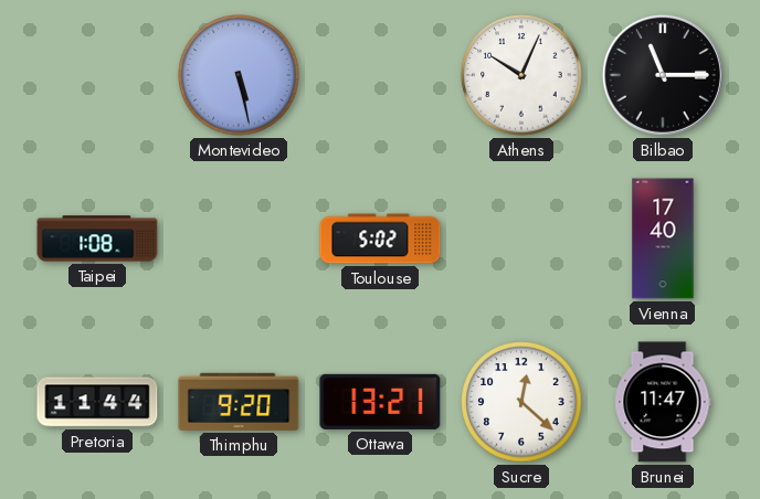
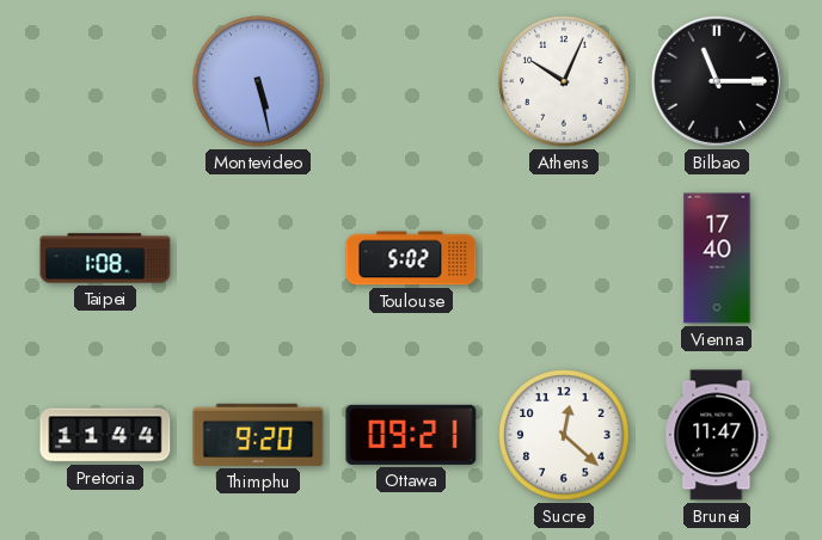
Ottawa: 13:21 -> 09:21 (411, 435)
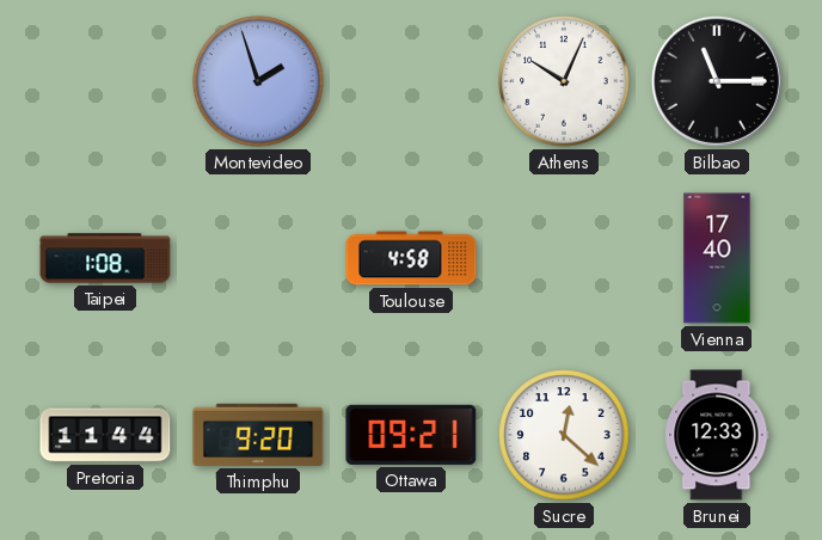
Montevideo: 5:28 -> 1:57 (258, 81)
Toulouse: 5:02 -> 4:58 (411, 258)
Brunei: 11:47 -> 12:33 (717, 435)
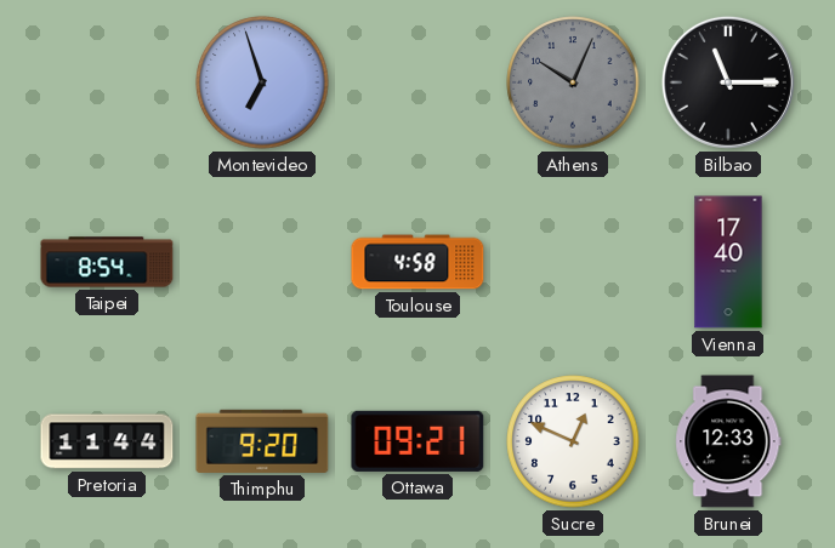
Montevideo: 1:57 -> 6:57 (262, 82)
Athens dial: white -> grey (573, 82)
Taipei: 1:08 -> 8:54 (107, 262)
Sucre: 12:22 -> 12:49 (573, 441)
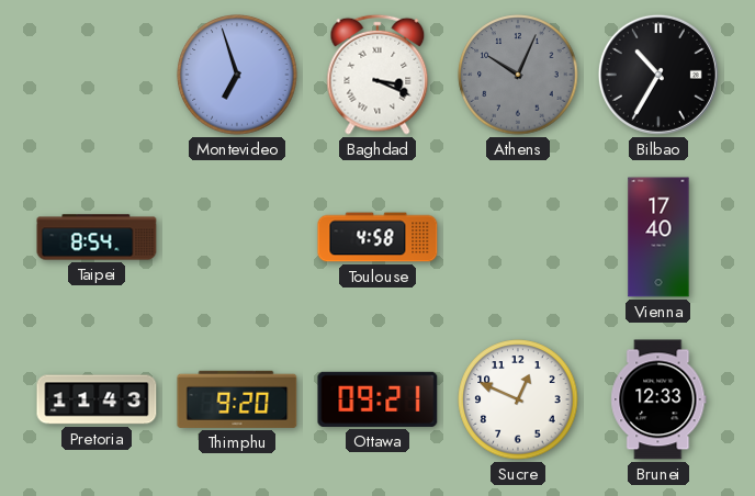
Baghdad: none -> 3:19 (377, 75)
Bilbao: 11:15 -> 10:35 (658, 75)
Pretoria: 11:44 -> 11:43 (97, 399)
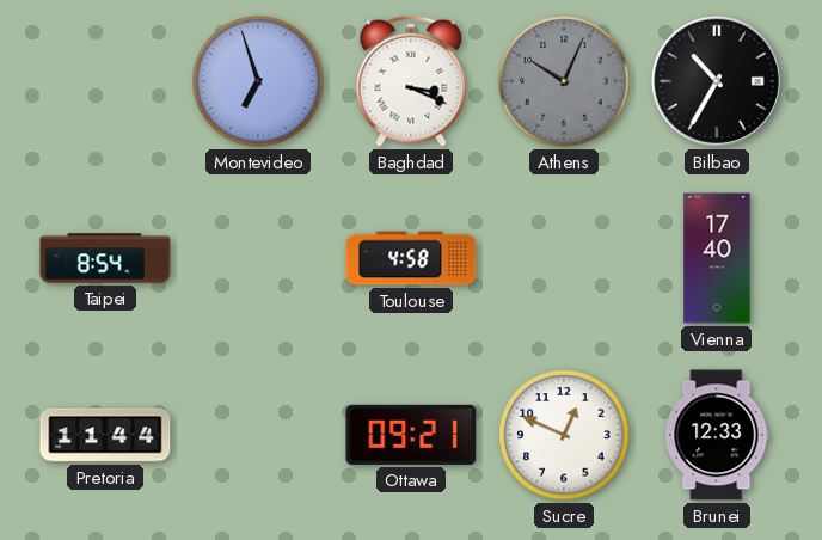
Pretoria: 11:43 -> 11:44 (105, 435)
Thimphu: 9:20 -> none (237, 399)
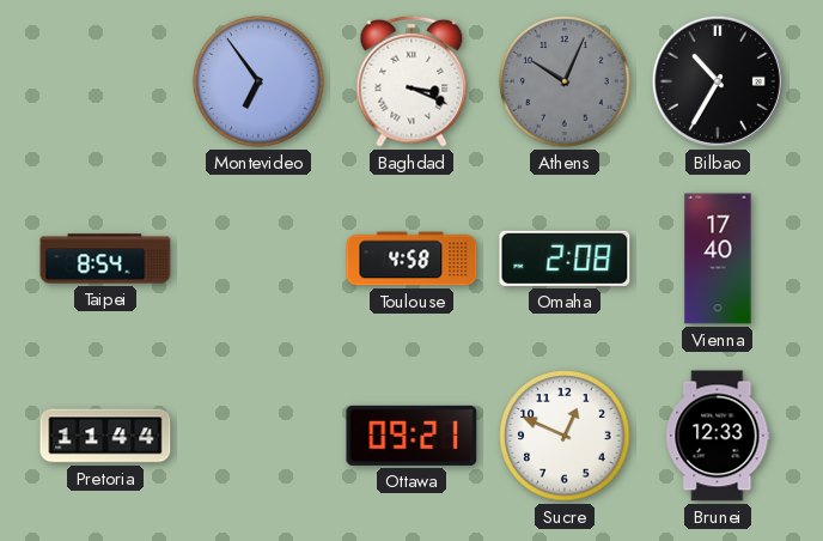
Montevideo: 6:57 -> 6:54 (258, 81)
Omaha: none -> 2:08 (565, 259)
